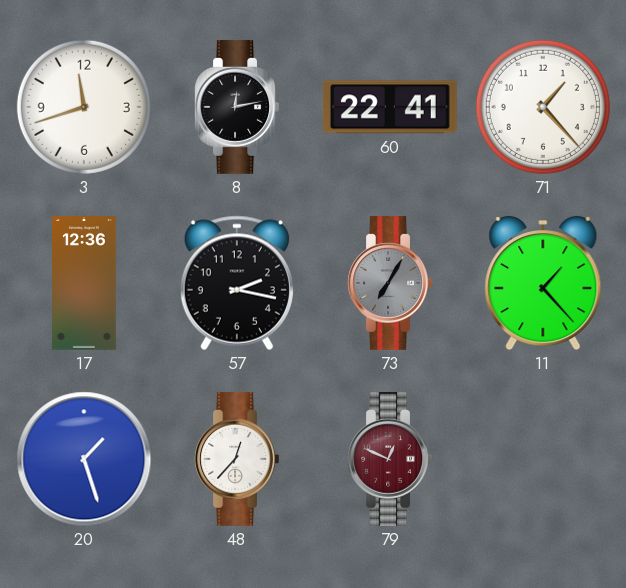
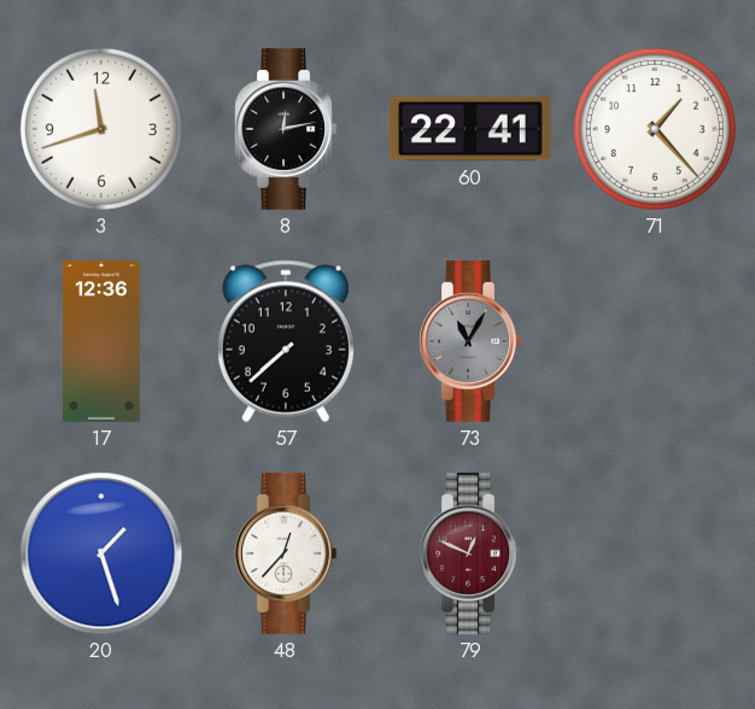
57: 2:17 -> 7:38 (286, 341)
73: 7:05 -> 11:05 (470, 341)
11: 1:23 -> none (543, 283)
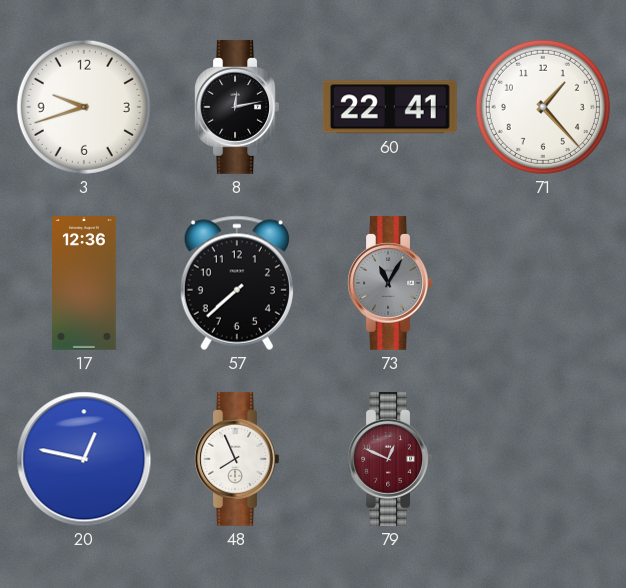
3: 11:42 -> 9:42 (84, 107)
20: 1:27 -> 12:47 (84, 459)
48: 12:37 -> 7:56 (237, 459)
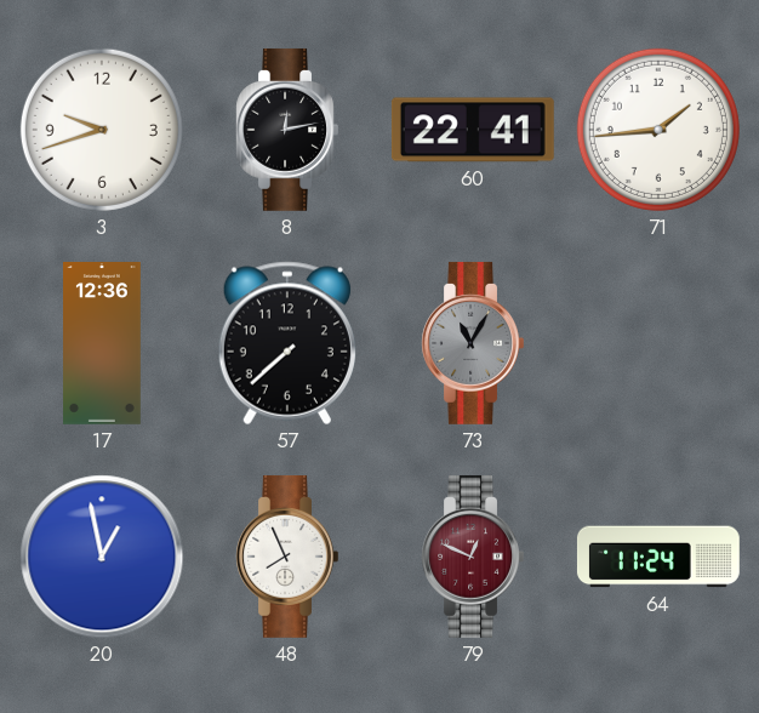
71: 1:23 -> 1:44 (658, 130)
20: 12:47 -> 12:58 (102, 557)
64: none -> 11:24 (658, 557)
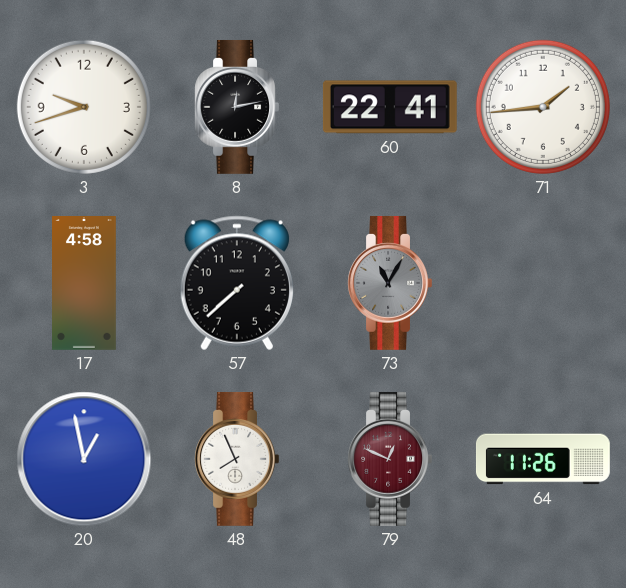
17: 12:36 -> 4:58 (85, 284)
64: 11:24 -> 11:26 (543, 459)
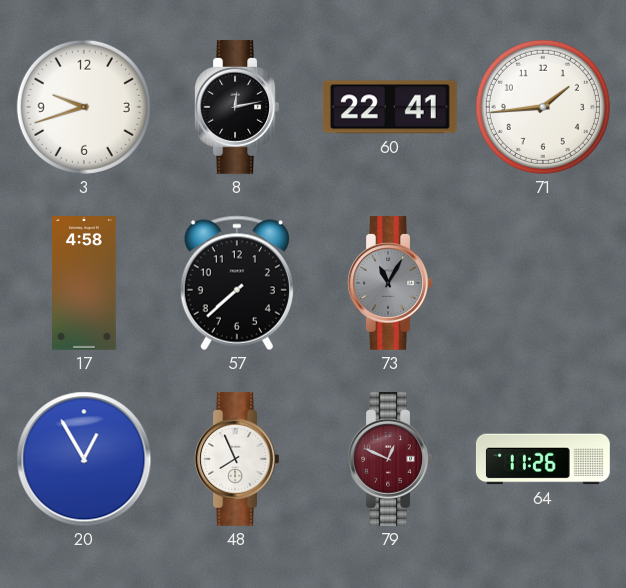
20: 12:58 -> 12:55 (84, 459)
